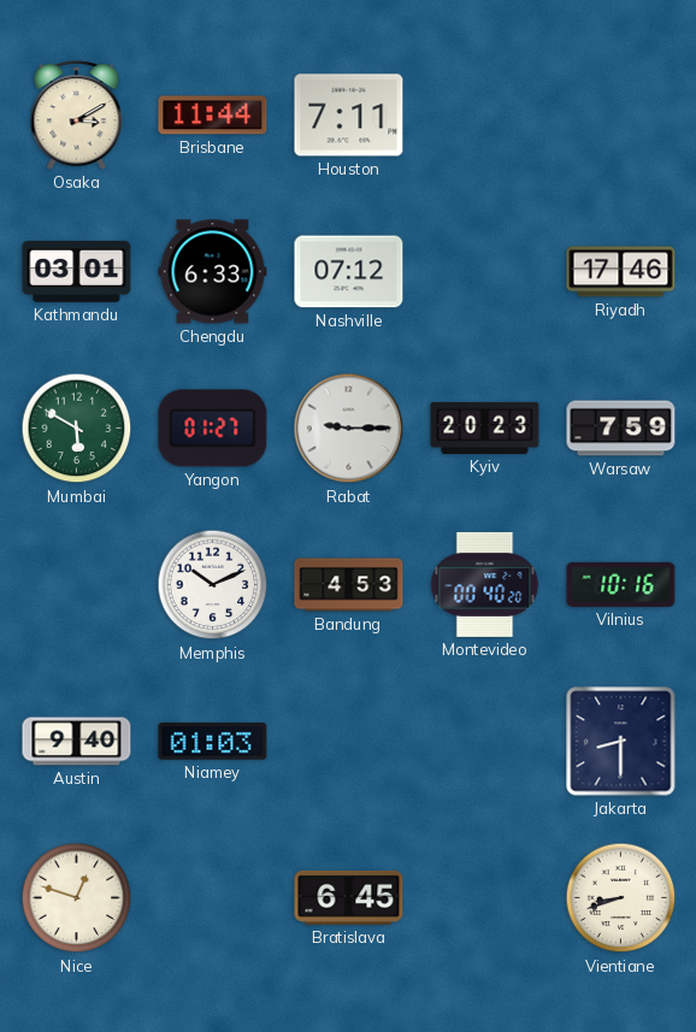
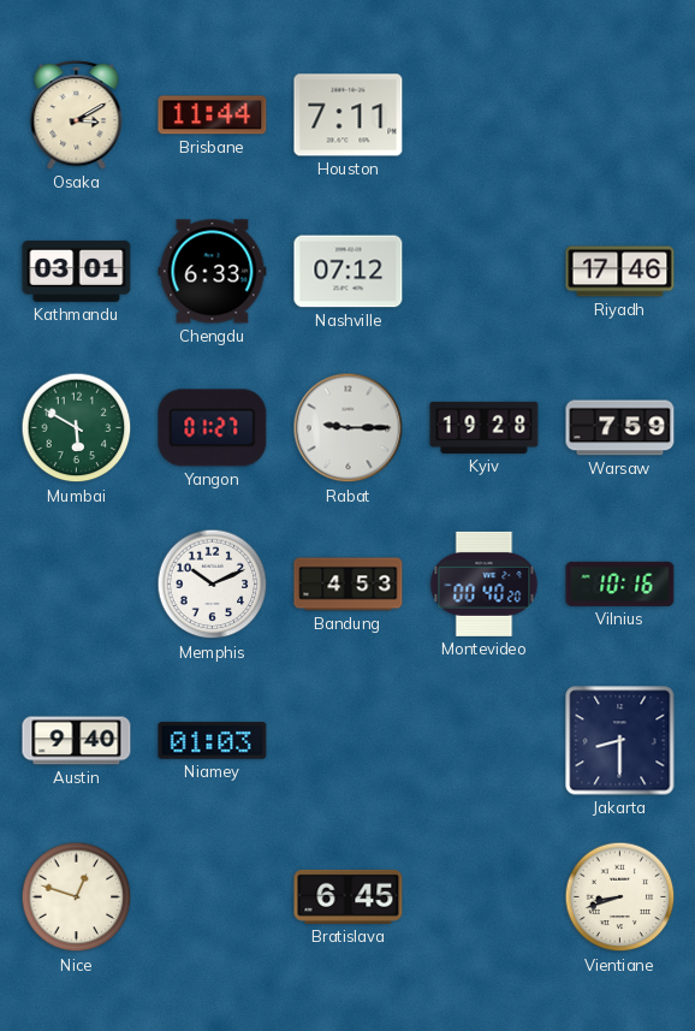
Kyiv: 20:23 -> 19:28 (485, 427)
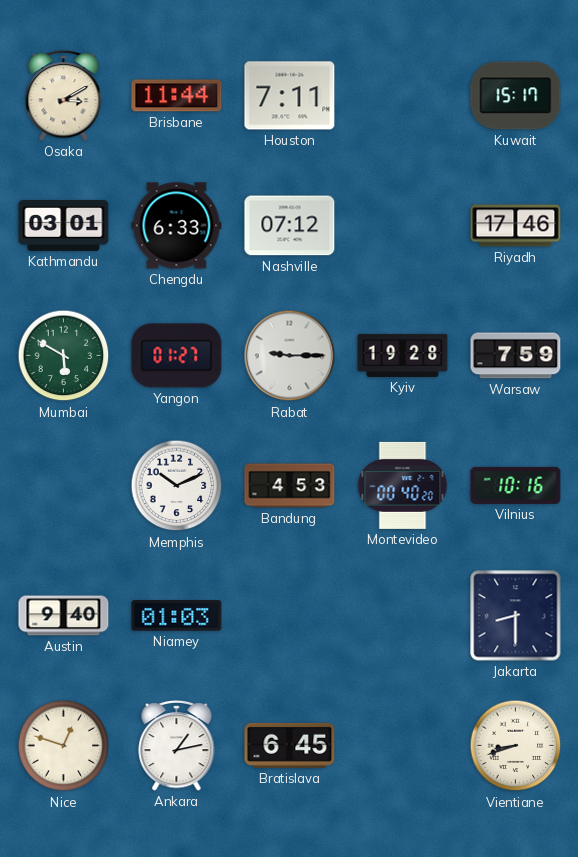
Kuwait: none -> 15:17 (516, 96)
Ankara: none -> 1:13 (177, 745)
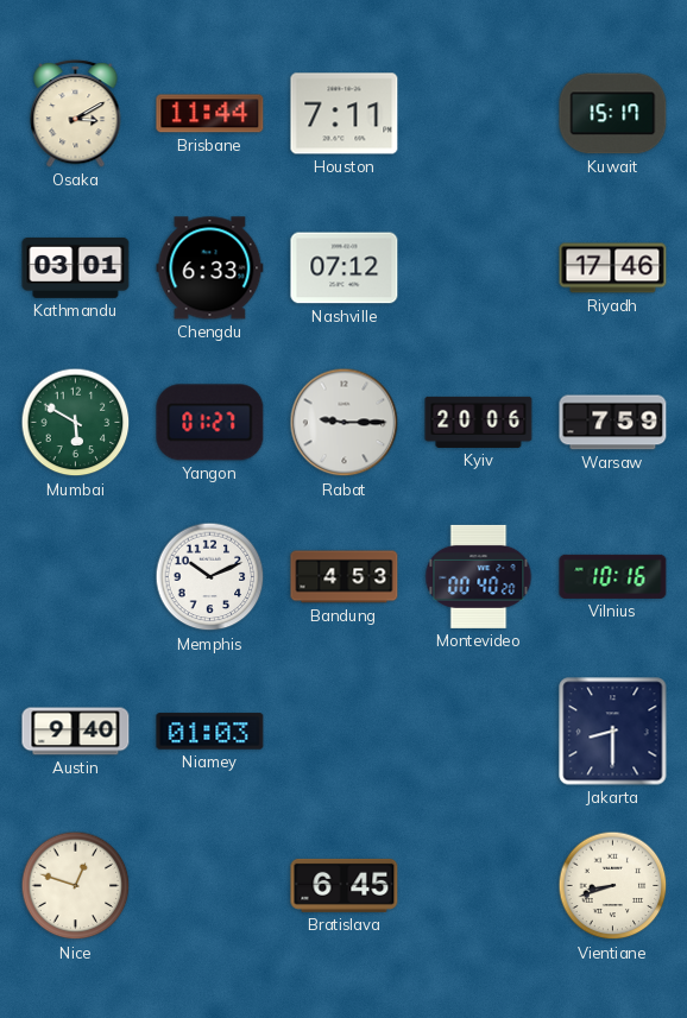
Kyiv: 19:28 -> 20:06 (479, 422)
Ankara: 1:13 -> none (177, 745)
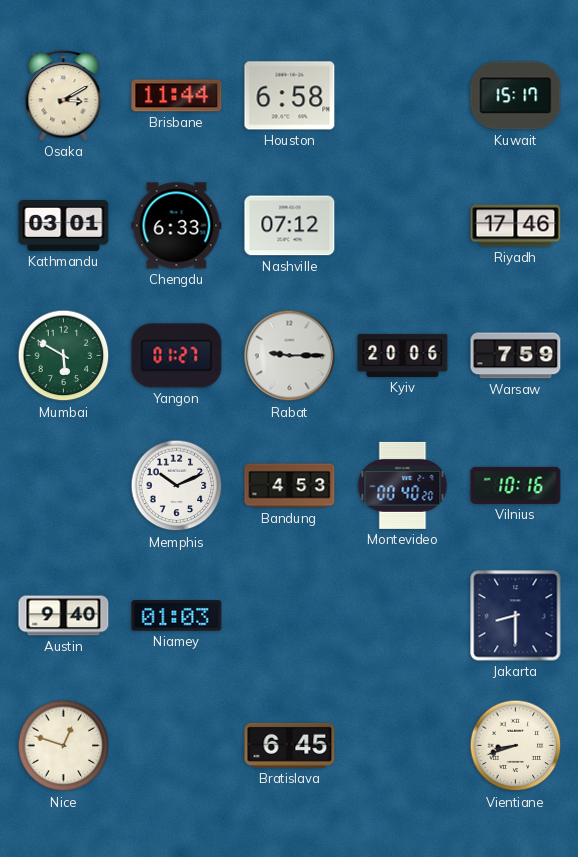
Houston: 7:11 -> 6:58 (290, 96)
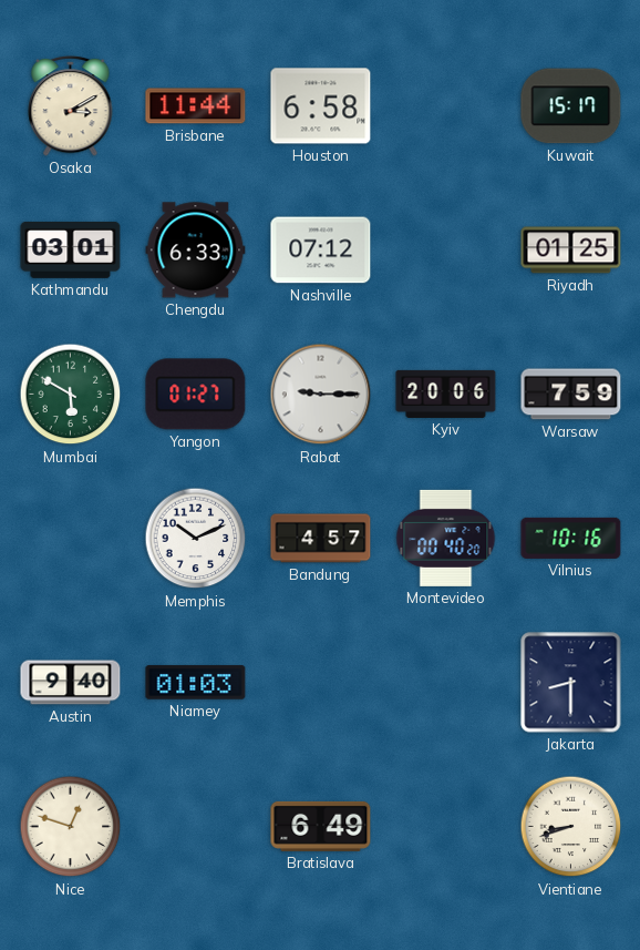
Riyadh: 17:46 -> 01:25 (571, 251)
Bandung: 4:53 -> 4:57 (321, 539)
Bratislava: 6:45 -> 6:49 (321, 826)
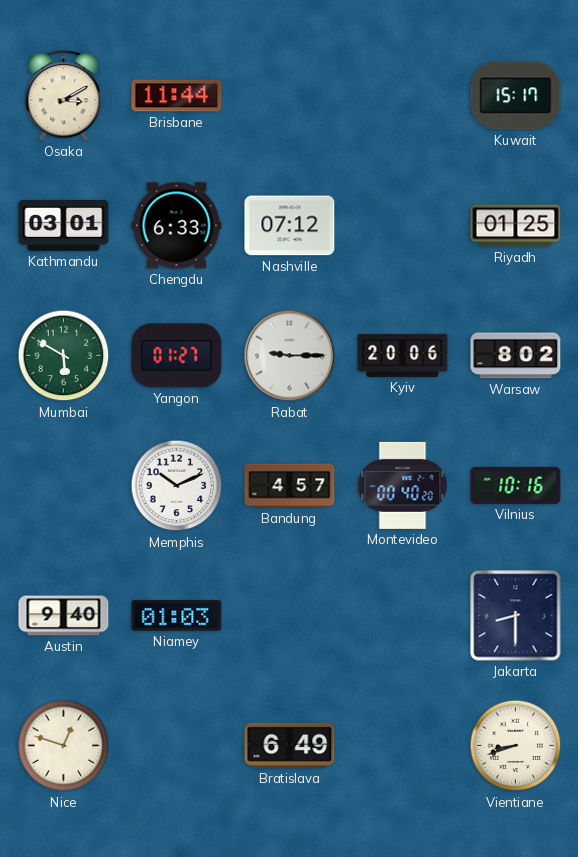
Houston: 6:58 -> none (321, 106)
Warsaw: 7:59 -> 8:02 (516, 356)
